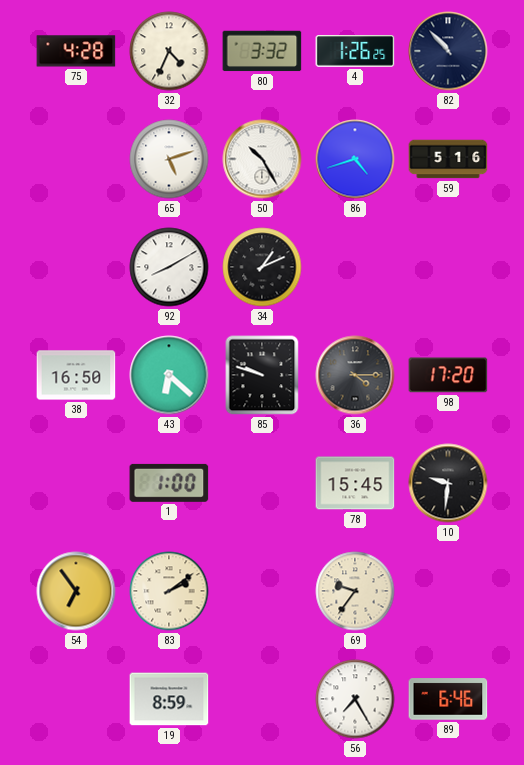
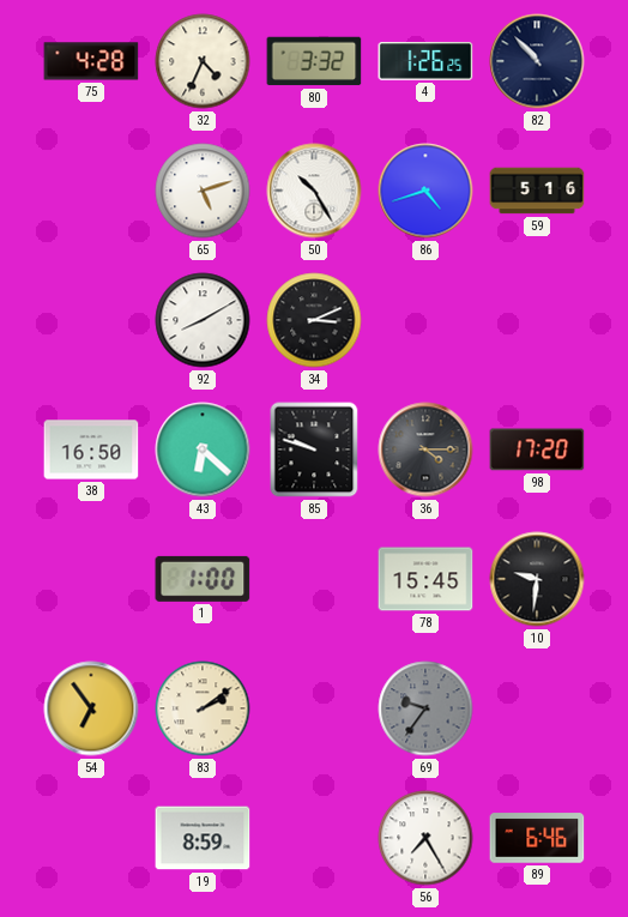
34: 1:11 -> 3:11 (314, 320)
69 dial: cream -> grey (425, 708)
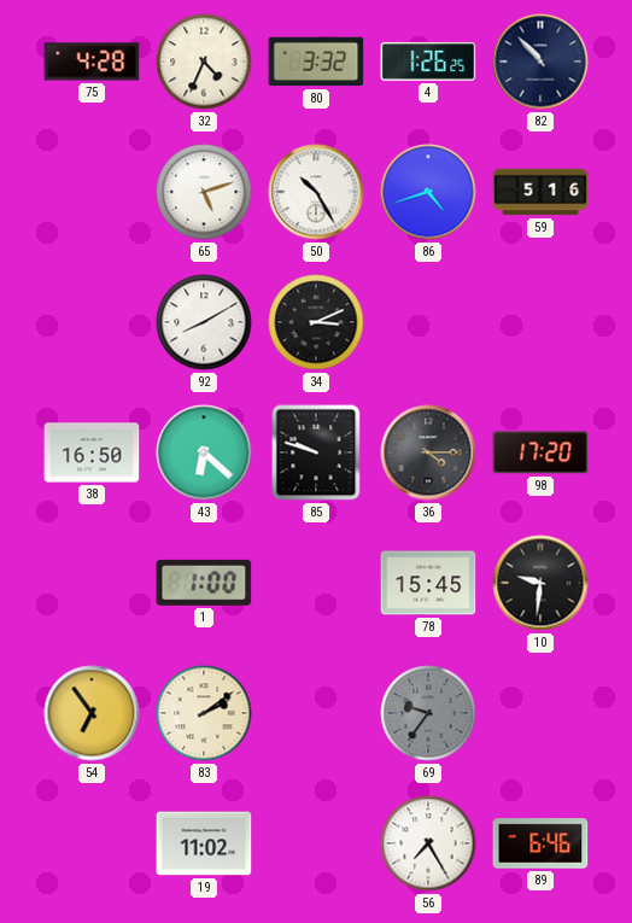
19: 8:59 -> 11:02 (204, 843)
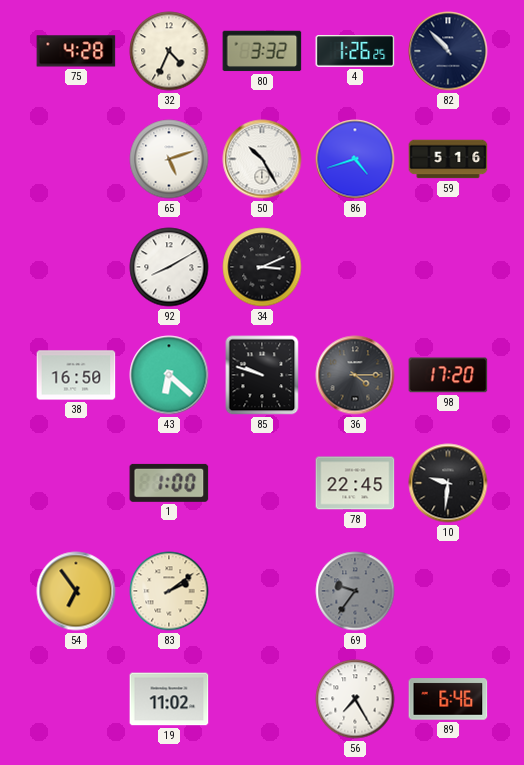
78: 15:45 -> 22:45 (355, 483)
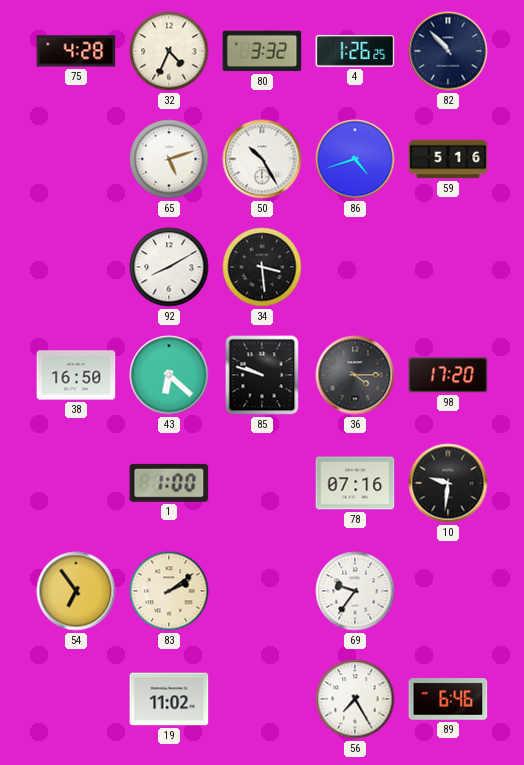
34: 3:11 -> 3:29 (262, 267)
78: 22:45 -> 07:16 (355, 483)
69 dial: grey -> white (355, 591)
